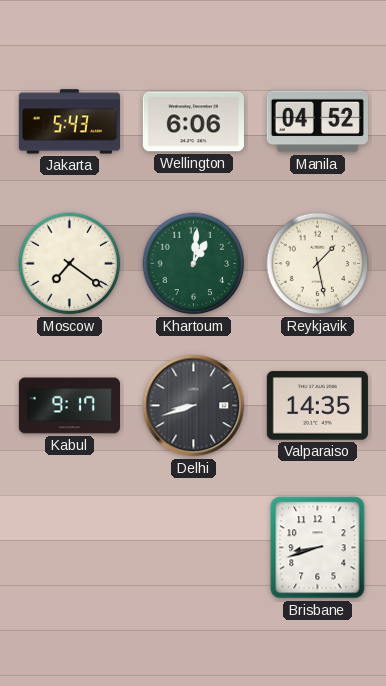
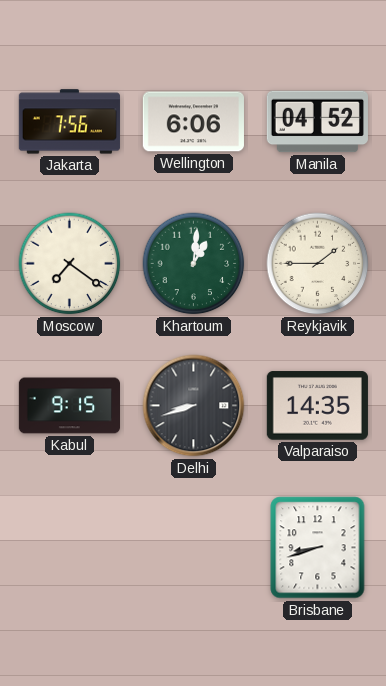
Jakarta: 5:43 -> 7:56 (69, 122)
Reykjavik: 1:28 -> 1:45 (318, 264)
Kabul: 9:17 -> 9:15 (69, 406)
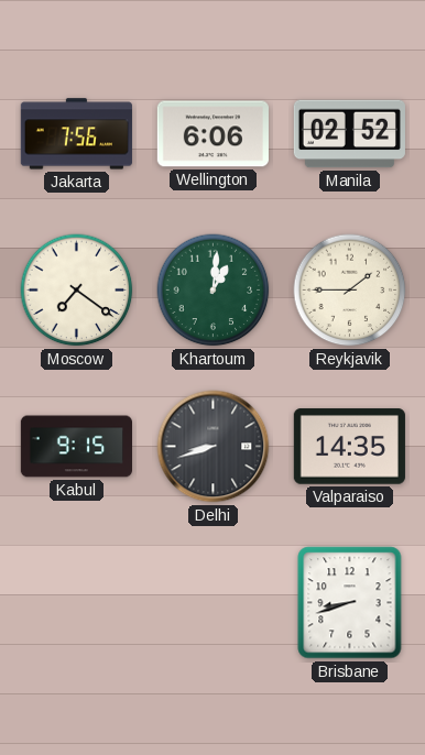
Manila: 04:52 -> 02:52 (349, 134)
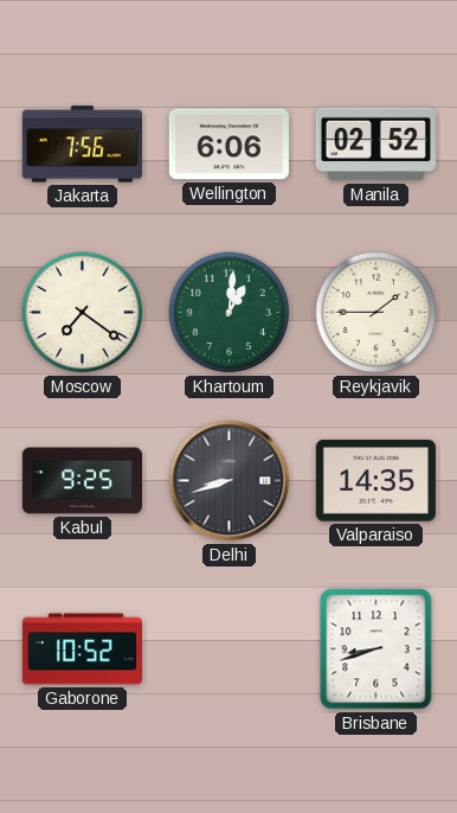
Kabul: 9:15 -> 9:25 (82, 481)
Gaborone: none -> 10:52 (82, 649)
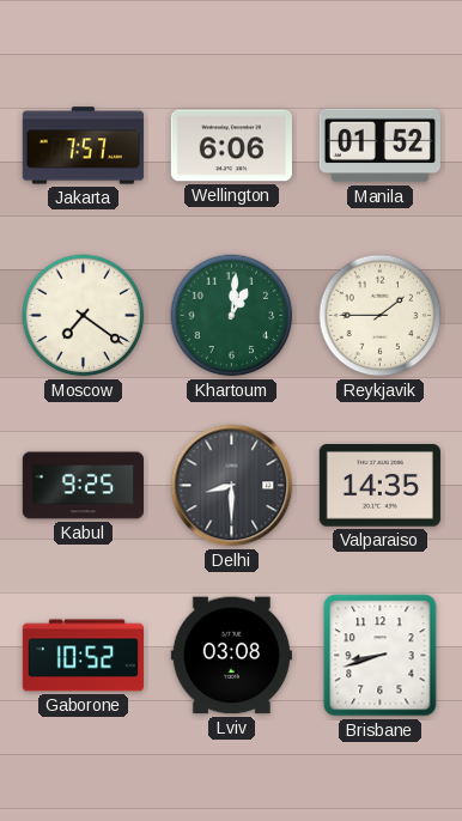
Jakarta: 7:56 -> 7:57 (83, 146)
Manila: 02:52 -> 01:52 (379, 146)
Delhi: 8:42 -> 8:30 (232, 486)
Lviv: none -> 03:08 (231, 656)
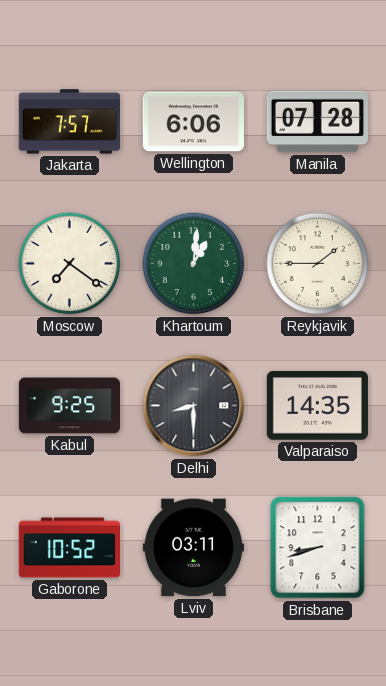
Manila: 01:52 -> 07:28 (317, 122)
Lviv: 03:08 -> 03:11 (193, 548)
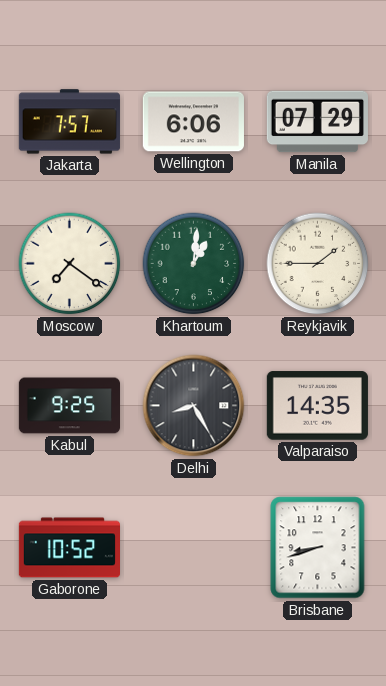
Manila: 07:28 -> 07:29 (317, 122)
Delhi: 8:30 -> 8:25 (194, 406)
Lviv: 03:11 -> none (193, 548)
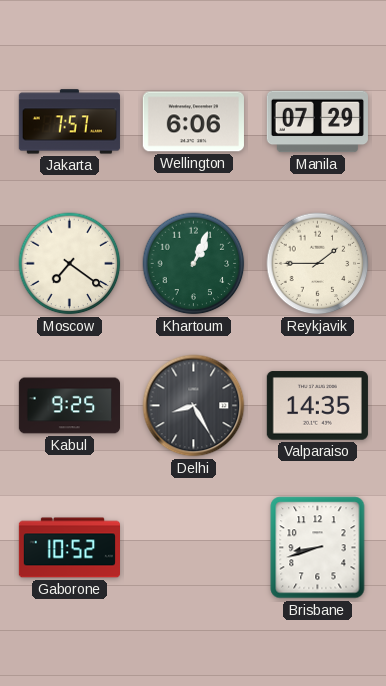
Khartoum: 1:01 -> 1:04 (194, 264)
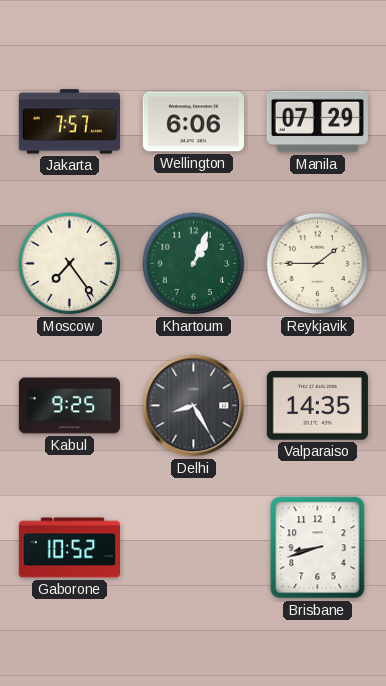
Moscow: 7:21 -> 7:24 (70, 264)
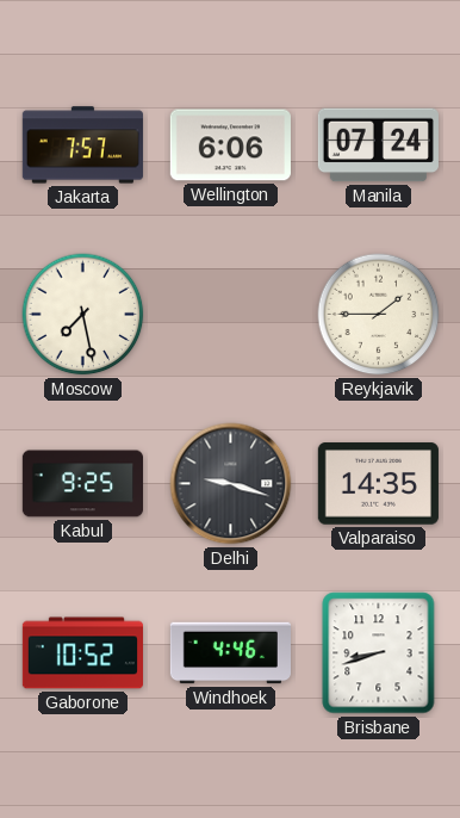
Manila: 07:29 -> 07:24 (378, 145)
Moscow: 7:24 -> 7:28 (83, 315)
Khartoum: 1:04 -> none (194, 264)
Delhi: 8:25 -> 9:18 (231, 484)
Windhoek: none -> 4:46 (230, 653)
